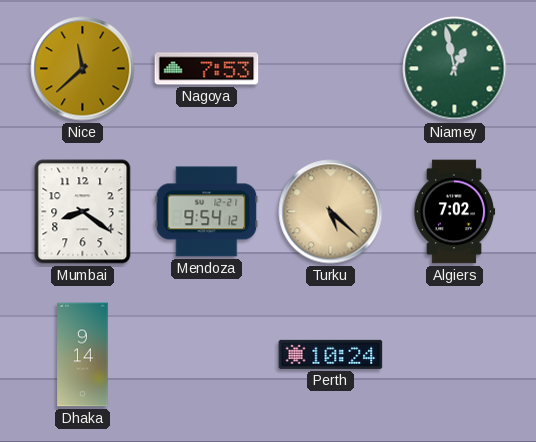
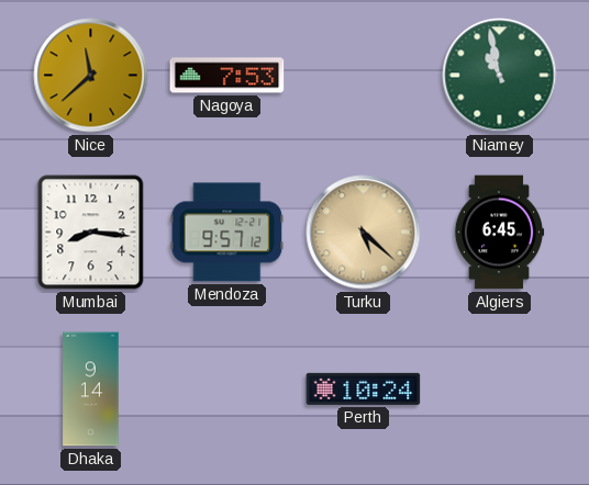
Niamey: 12:58 -> 10:58 (500, 76)
Mumbai: 8:21 -> 8:16 (91, 233)
Mendoza: 9:54 -> 9:57 (227, 233)
Algiers: 7:02 -> 6:45 (499, 233)
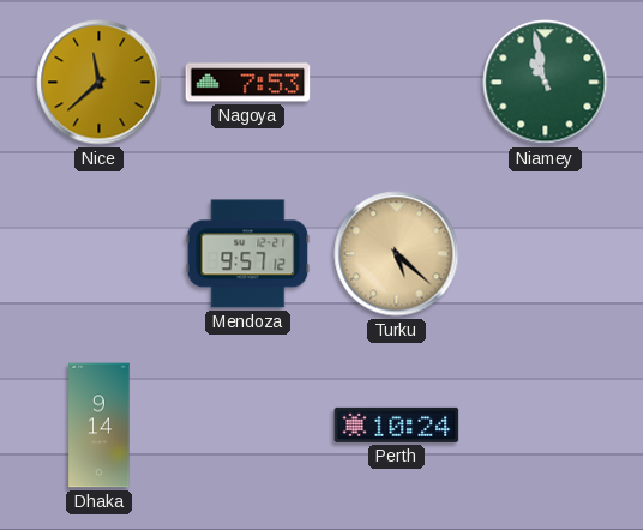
Mumbai: 8:16 -> none (91, 233)
Algiers: 6:45 -> none (499, 233)
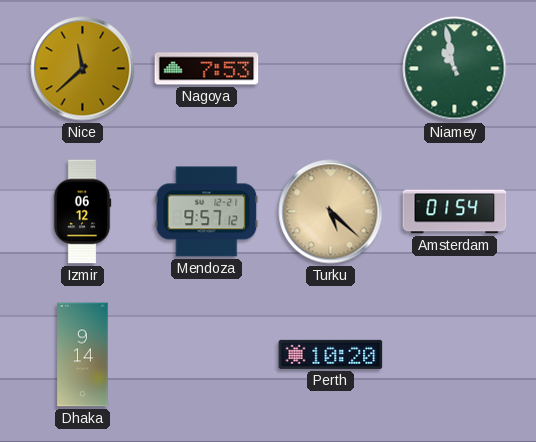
Izmir: none -> 06:12 (82, 212)
Amsterdam: none -> 01:54 (455, 212)
Perth: 10:24 -> 10:20 (331, 354)
